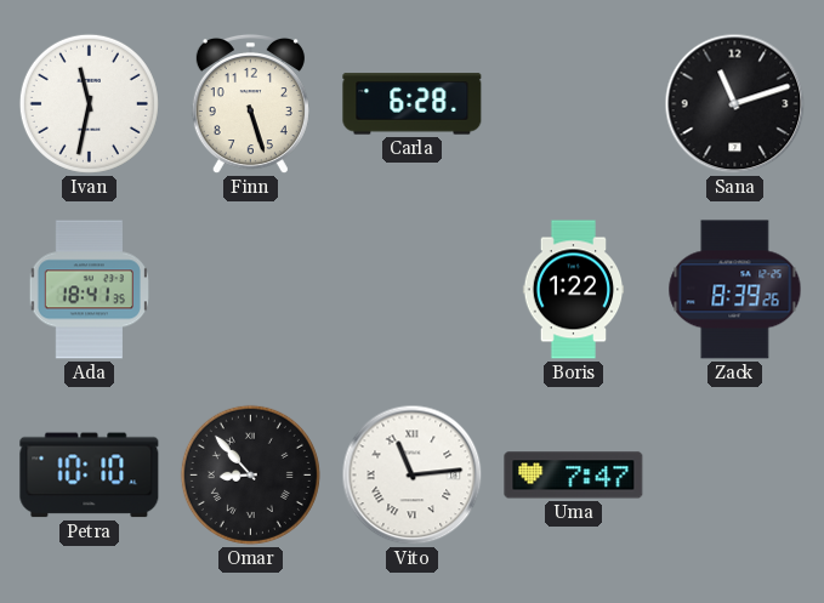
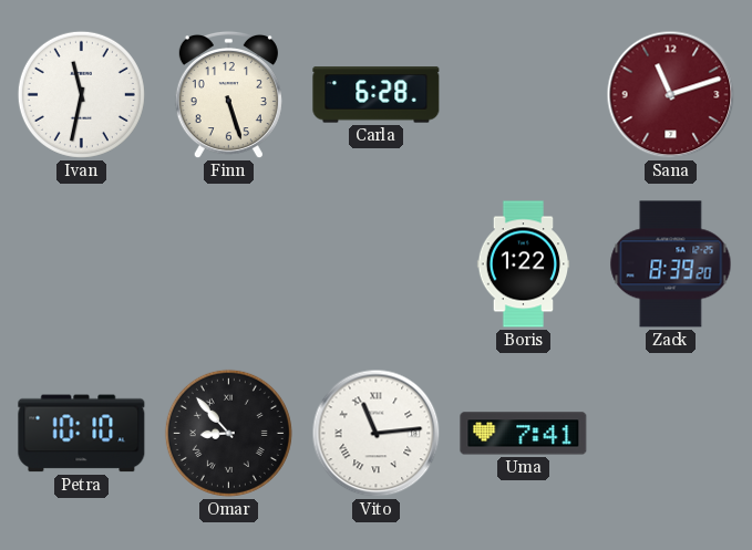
Sana dial: black -> burgundy (671, 95)
Ada: 18:41 -> none (89, 290)
Zack: 8:39:26 -> 8:39:20 (671, 264)
Uma: 7:47 -> 7:41 (524, 434)
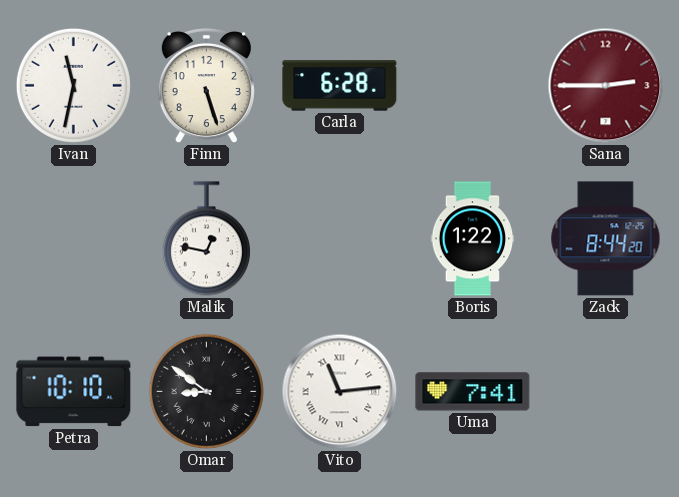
Sana: 11:12 -> 2:45 (606, 86)
Malik: none -> 12:47 (206, 239)
Zack: 8:39 -> 8:44 (606, 239)
Omar: 8:53 -> 8:51 (206, 391)
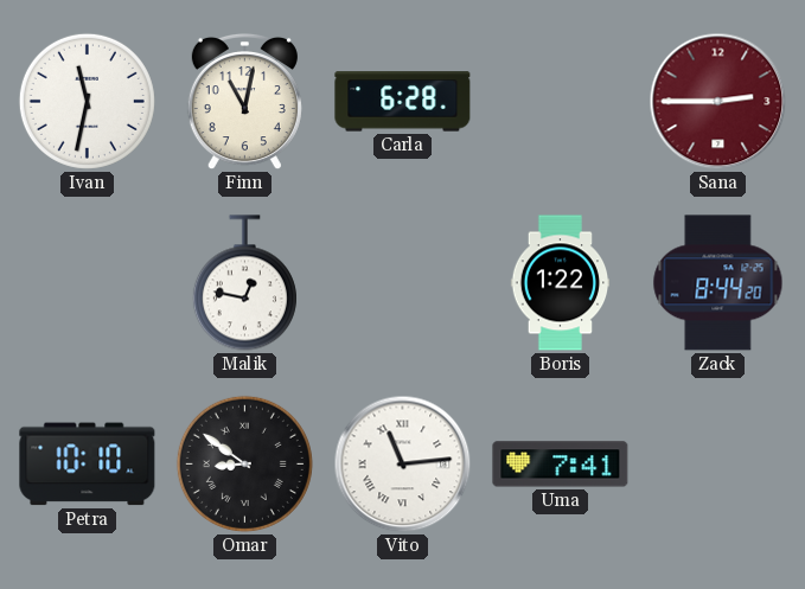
Finn: 5:27 -> 11:02 (244, 102)
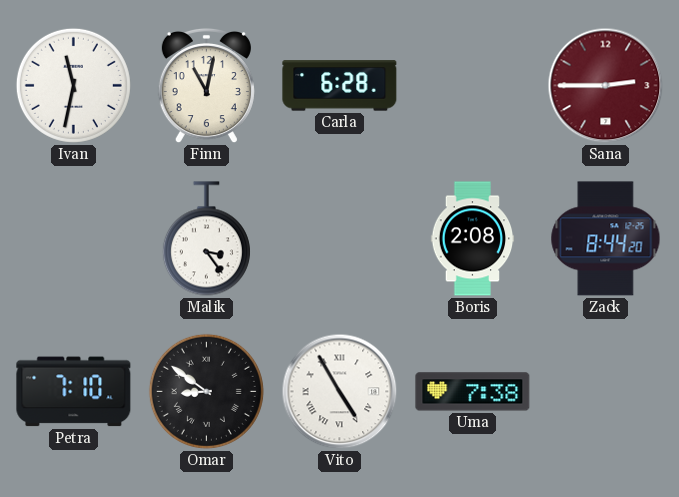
Malik: 12:47 -> 3:24 (206, 239)
Boris: 1:22 -> 2:08 (473, 239)
Petra: 10:10 -> 7:10 (74, 392)
Vito: 11:14 -> 4:55 (340, 392)
Uma: 7:41 -> 7:38 (473, 392)
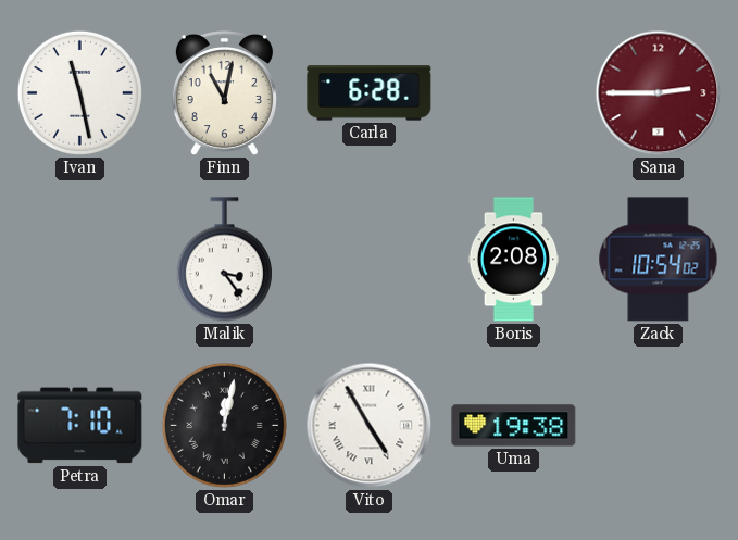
Ivan: 11:32 -> 11:28 (79, 92)
Zack: 8:44 -> 10:54 (659, 260)
Omar: 8:51 -> 12:02 (224, 425)
Uma: 7:38 -> 19:38 (514, 426)
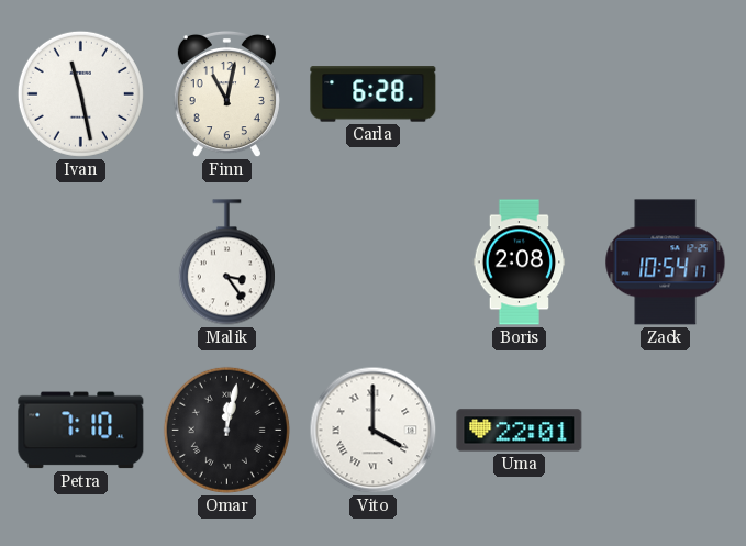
Sana: 2:45 -> none (659, 93)
Zack: 10:54:02 -> 10:54:17 (666, 263)
Vito: 4:55 -> 4:00 (374, 431)
Uma: 19:38 -> 22:01 (520, 431)
